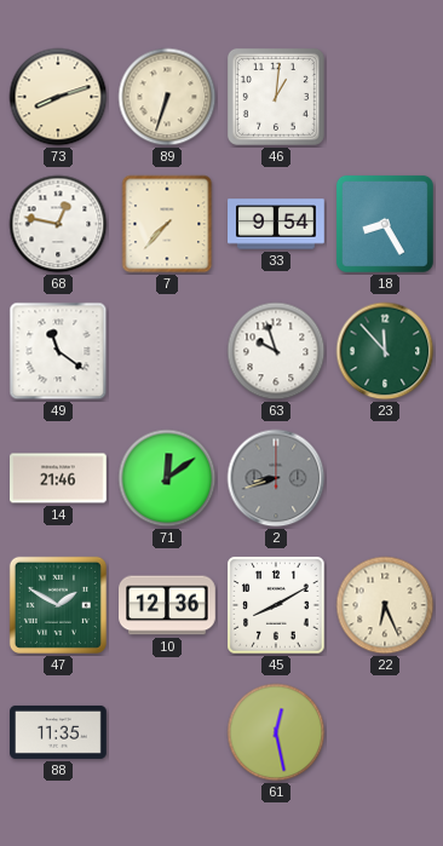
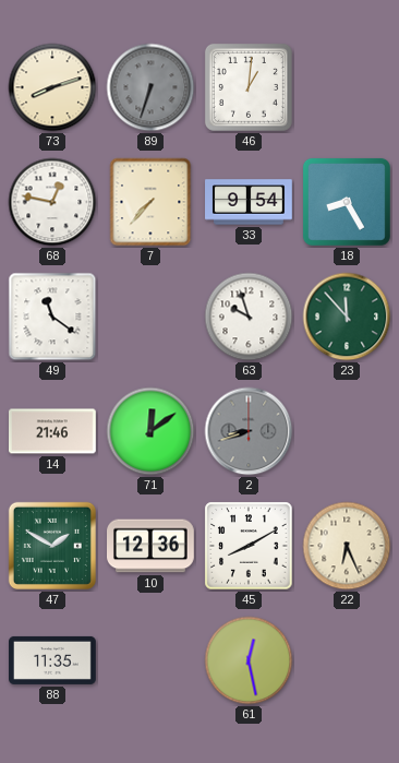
89 dial: cream -> grey (150, 87)
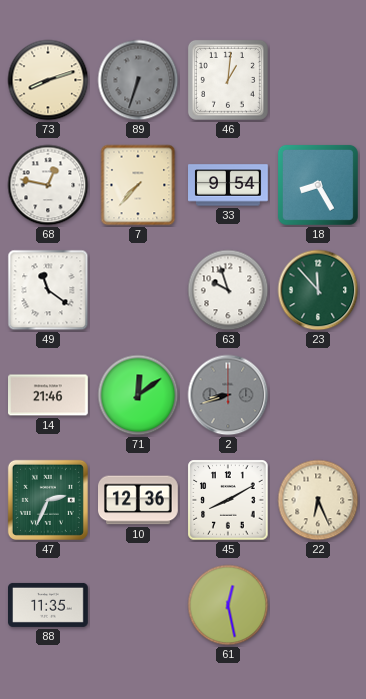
47: 1:50 -> 2:34 (48, 500)
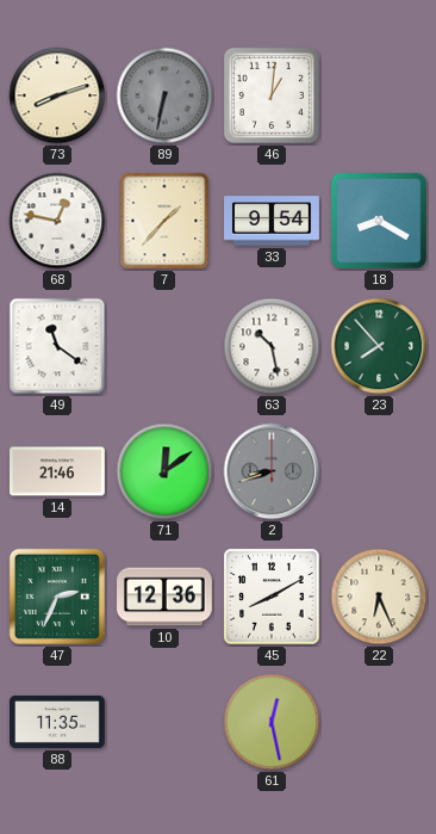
89: 6:33 -> 6:32 (164, 95)
7: 7:37 -> 1:37 (164, 221)
18: 8:25 -> 8:20 (379, 221)
63: 9:57 -> 10:28 (272, 346)
23: 11:53 -> 7:53 (379, 346)
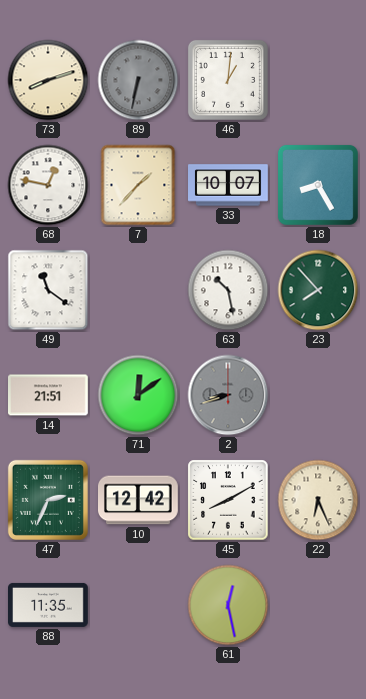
33: 9:54 -> 10:07 (229, 185)
18: 8:20 -> 8:25 (318, 185)
14: 21:46 -> 21:51 (49, 395)
10: 12:36 -> 12:42 (139, 500)
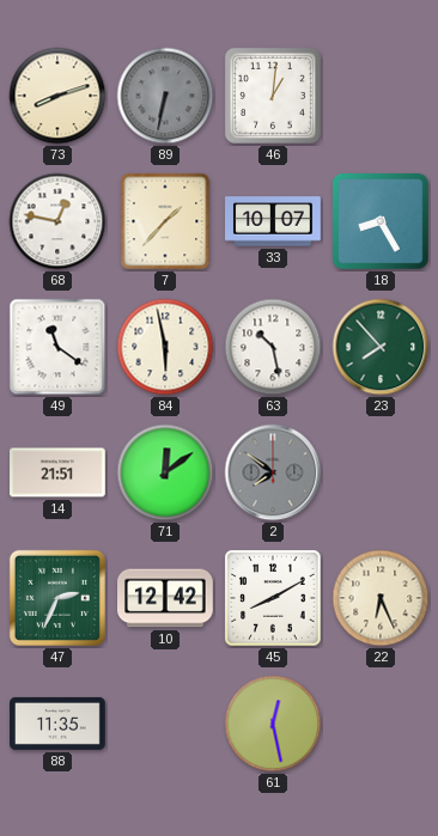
84: none -> 5:58 (165, 347)
2: 8:42 -> 7:51 (273, 472)
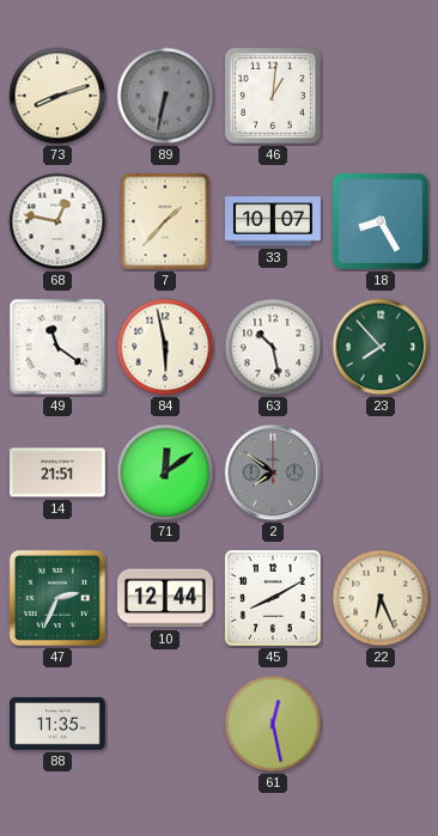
10: 12:42 -> 12:44 (166, 598)
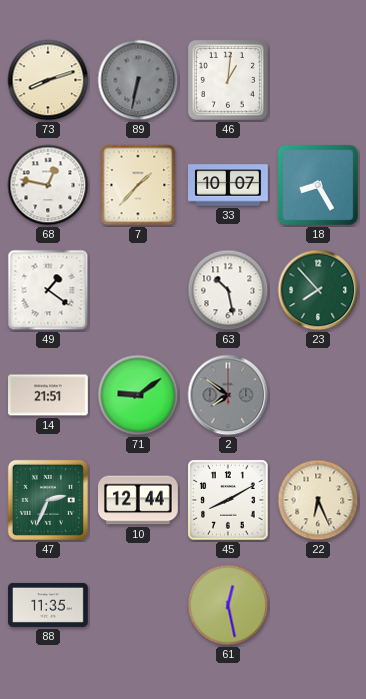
49: 11:21 -> 1:21 (48, 290)
84: 5:58 -> none (165, 347)
71: 12:09 -> 9:09 (138, 395)
